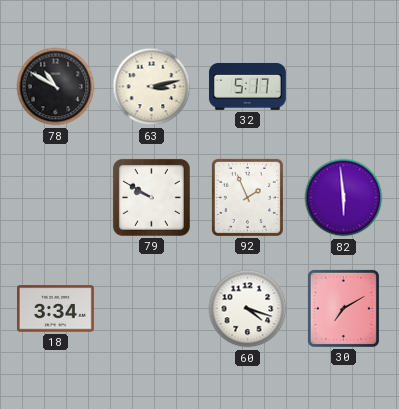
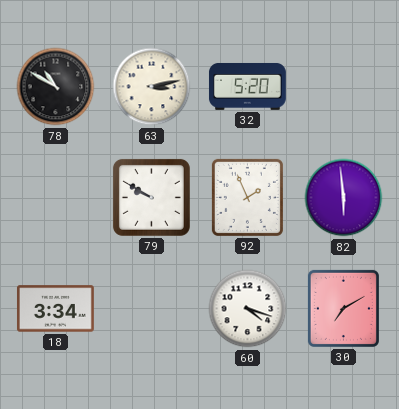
32: 5:17 -> 5:20 (247, 86)
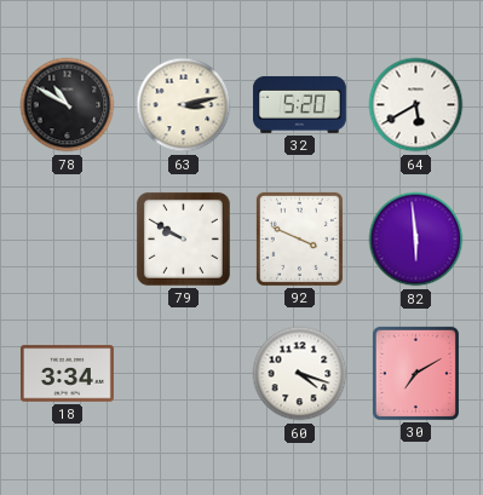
64: none -> 5:40 (416, 105)
92: 1:56 -> 3:49 (299, 238)
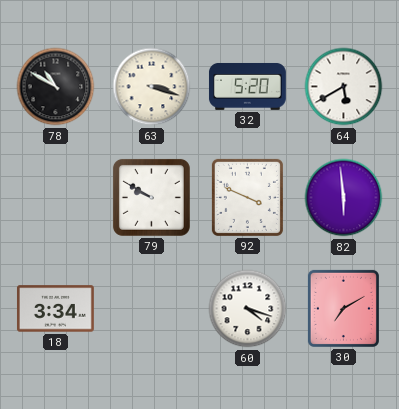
63: 3:13 -> 3:18 (152, 87)
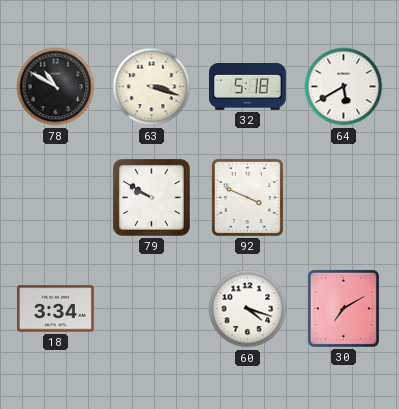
32: 5:20 -> 5:18 (247, 86)
82: 5:59 -> none (344, 198)
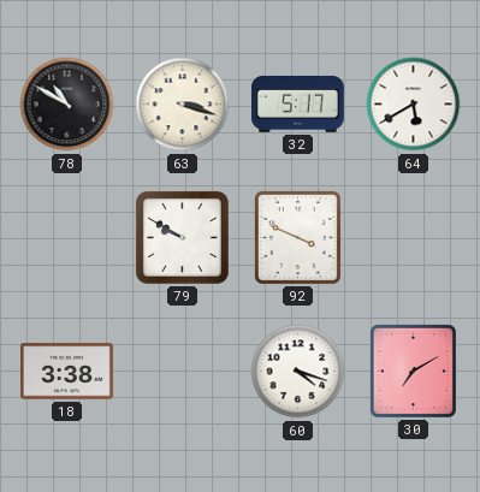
32: 5:18 -> 5:17 (297, 103)
18: 3:34 -> 3:38 (66, 372)
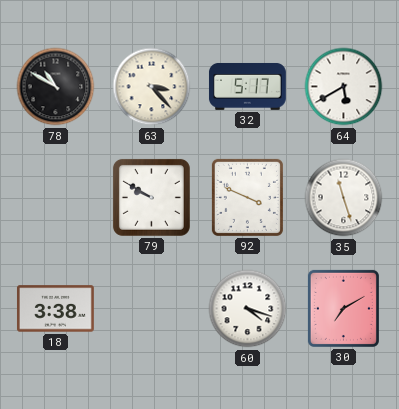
63: 3:18 -> 3:23 (152, 87)
35: none -> 11:27 (344, 198)
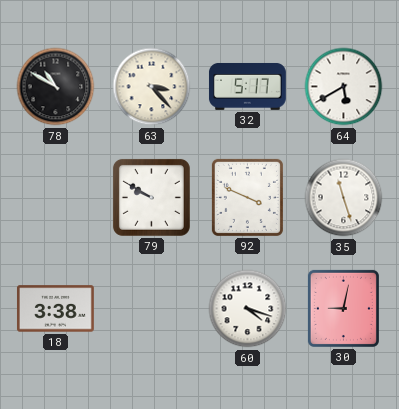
30: 7:10 -> 9:02 (343, 308)
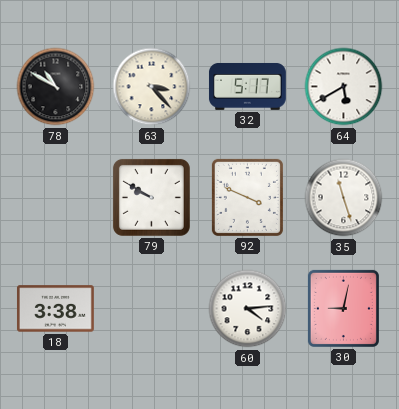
60: 4:18 -> 4:14 (248, 309)
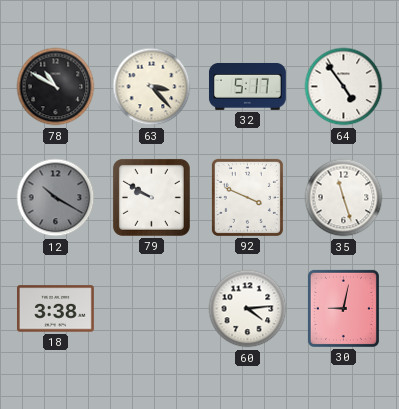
64: 5:40 -> 4:54 (344, 87)
12: none -> 10:20 (56, 198)
